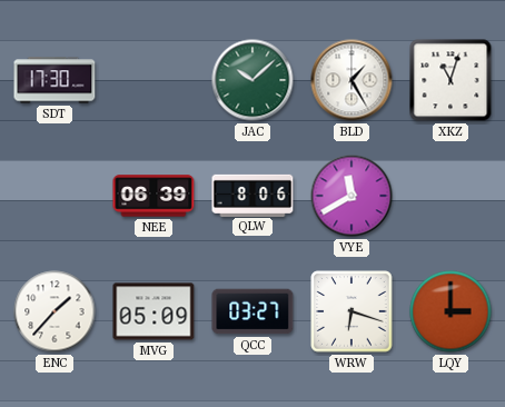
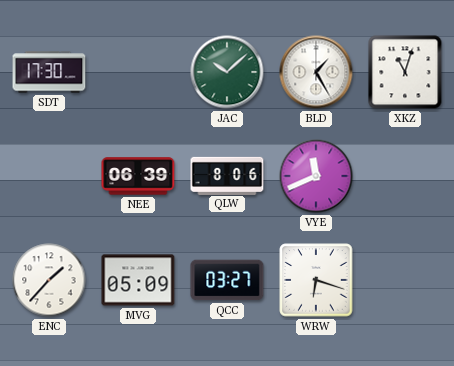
VYE: 11:40 -> 11:41 (316, 176)
LQY: 3:00 -> none (450, 311)
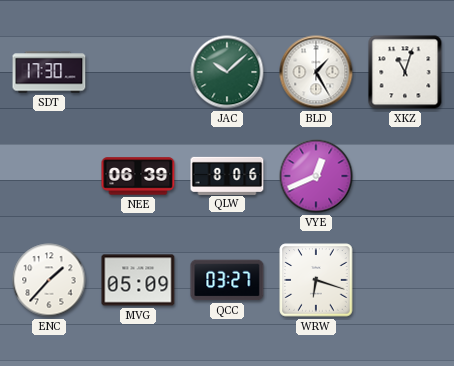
VYE: 11:41 -> 12:41 (316, 176)
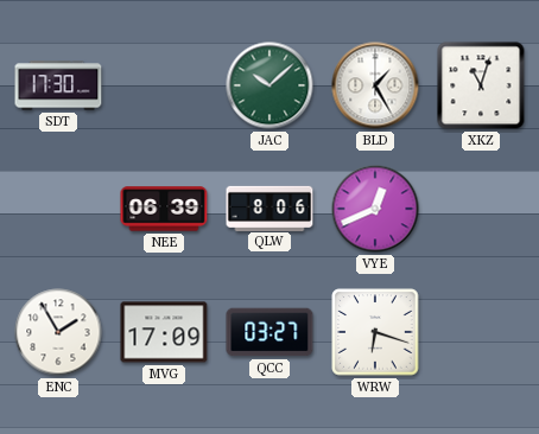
ENC: 1:37 -> 1:55 (58, 332)
MVG: 05:09 -> 17:09 (164, 332)
